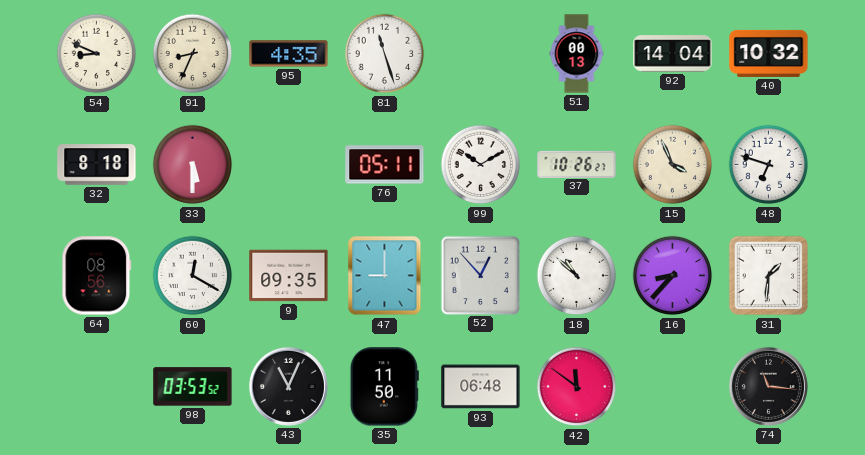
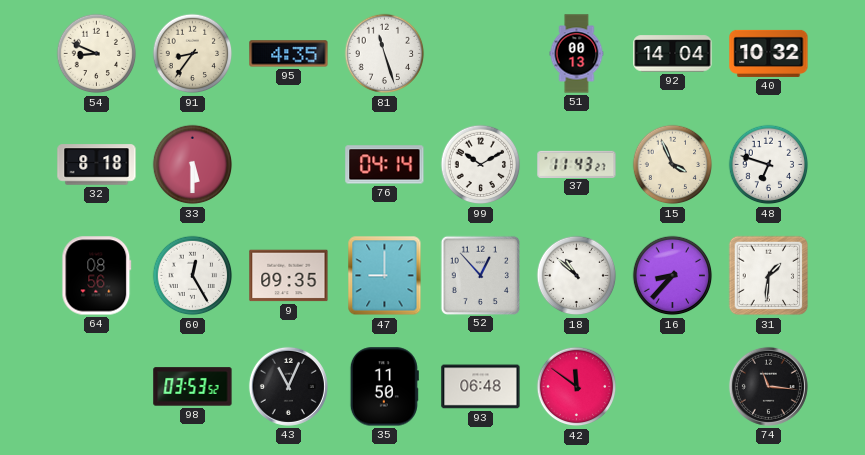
91: 8:34 -> 8:36 (193, 54)
76: 05:11 -> 04:14 (385, 165)
37: 10:26 -> 11:43 (577, 164)
60: 12:20 -> 12:25 (193, 276)
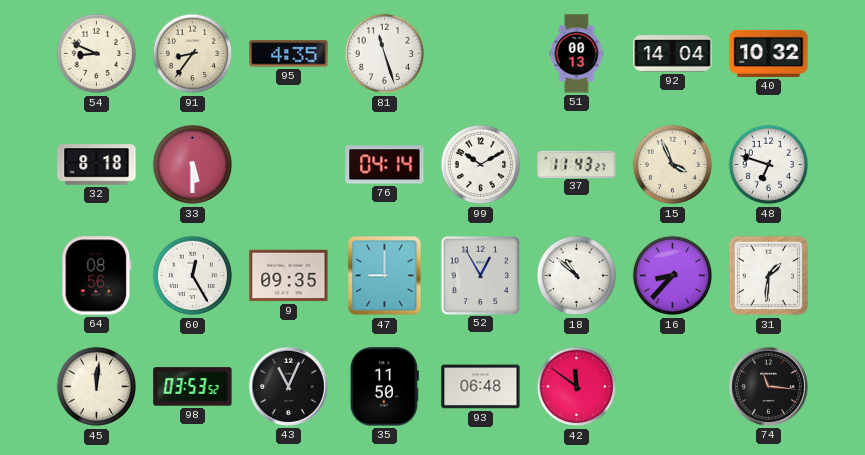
52: 12:53 -> 12:55 (480, 275)
45: none -> 12:01 (97, 387)
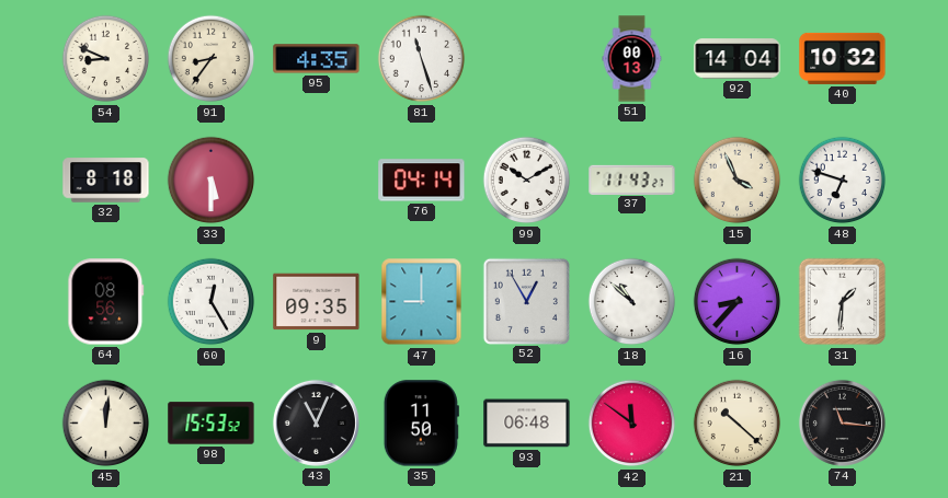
98: 03:53 -> 15:53 (212, 424)
21: none -> 10:22 (738, 424)
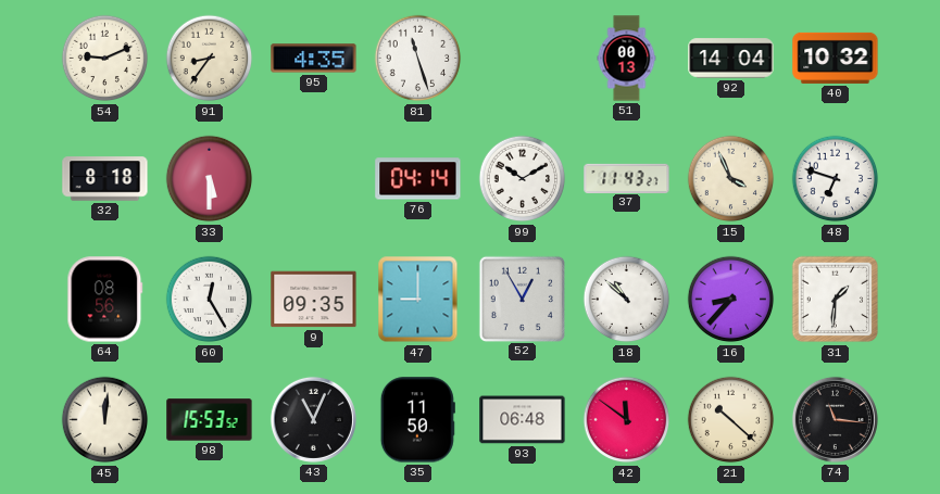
54: 8:49 -> 9:11 (105, 59)
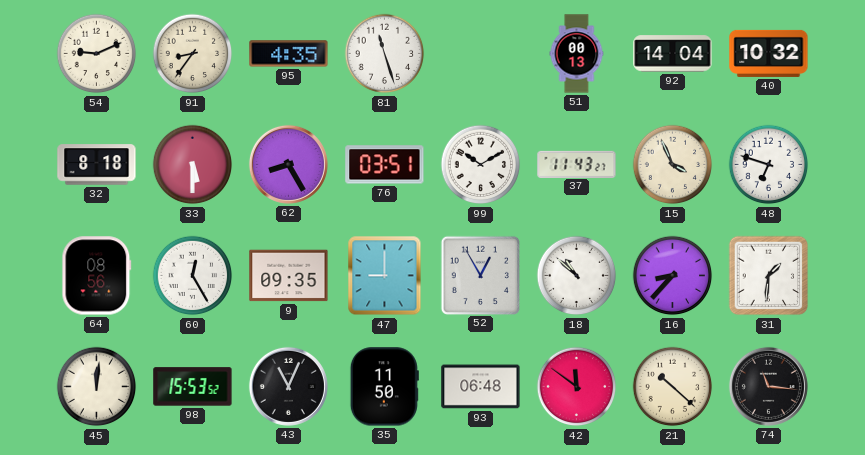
62: none -> 8:25 (288, 164)
76: 04:14 -> 03:51 (385, 165)
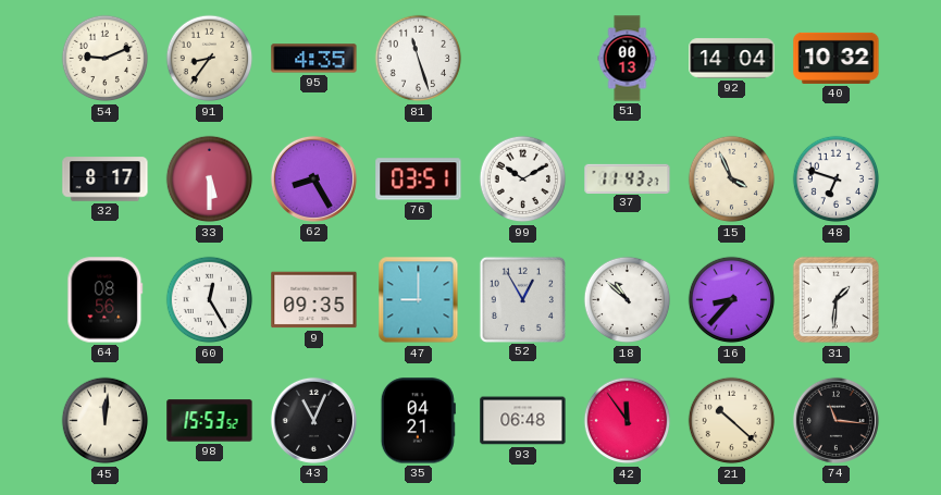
32: 8:18 -> 8:17 (106, 180)
35: 11:50 -> 04:21 (418, 421)
42: 11:51 -> 11:54 (628, 421)
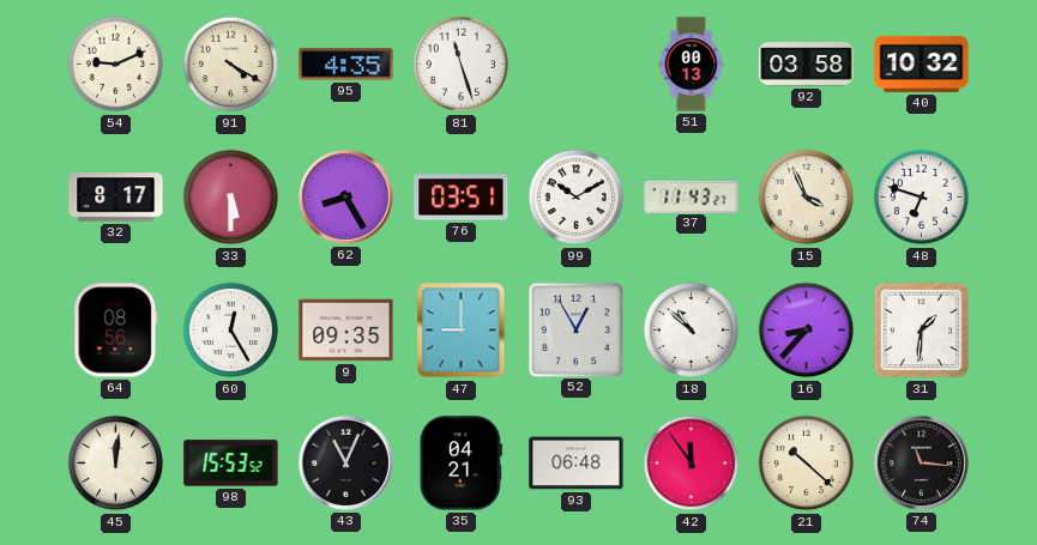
91: 8:36 -> 4:20 (231, 65)
92: 14:04 -> 03:58 (807, 65)
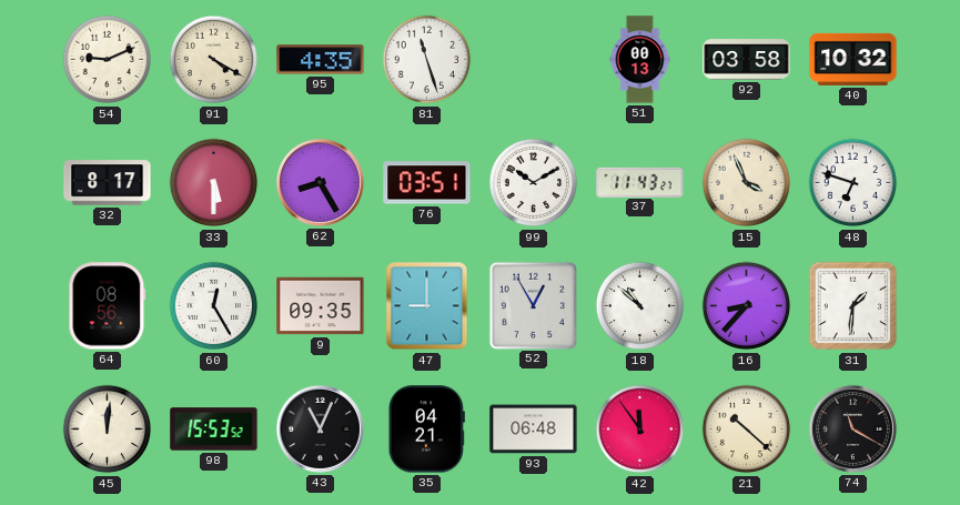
74: 11:16 -> 11:20 (852, 428)
